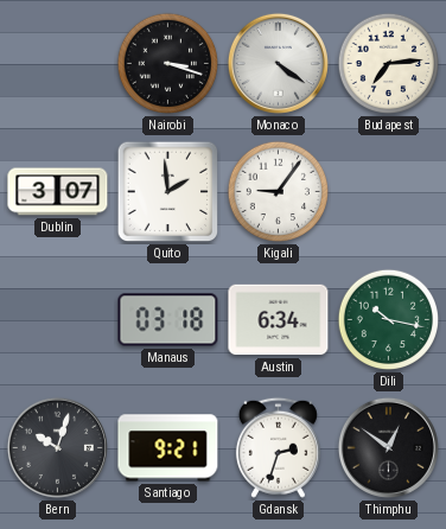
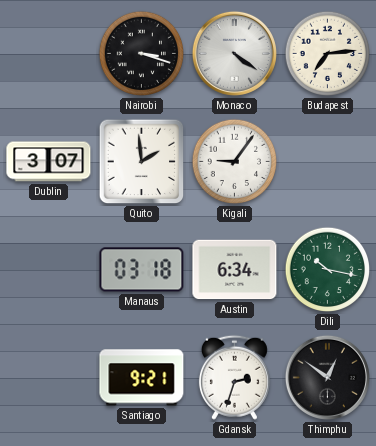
Bern: 10:03 -> none (57, 447)
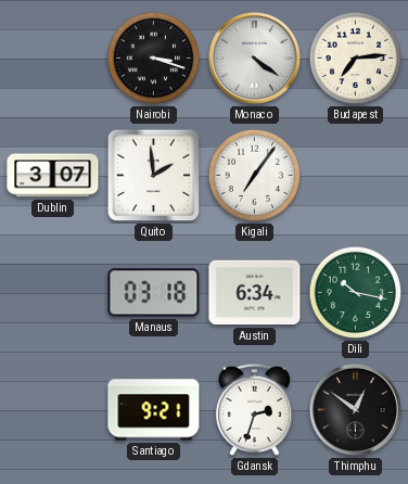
Kigali: 9:06 -> 7:06 (255, 176)
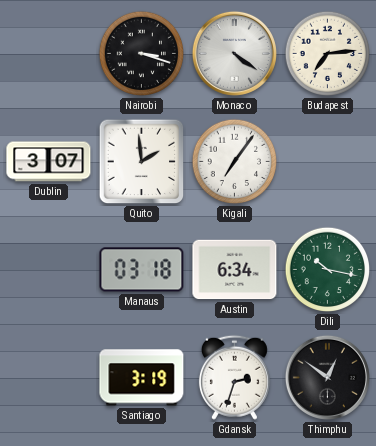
Santiago: 9:21 -> 3:19 (142, 378)
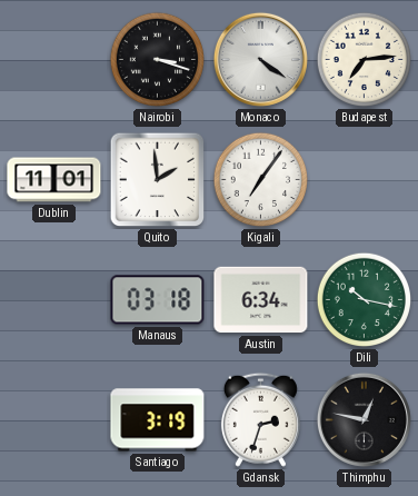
Dublin: 3:07 -> 11:01 (54, 180)
Thimphu: 12:51 -> 12:47 (364, 419)
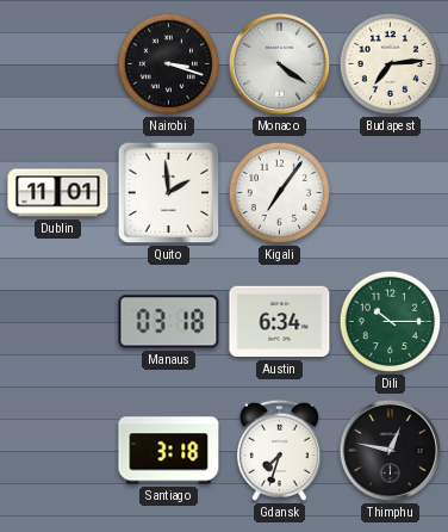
Dili: 10:17 -> 10:15 (391, 322)
Santiago: 3:19 -> 3:18 (169, 451)
Gdansk: 2:33 -> 7:33 (279, 450)
